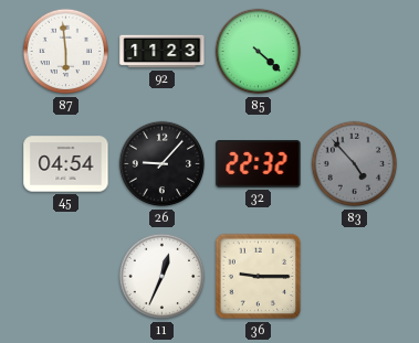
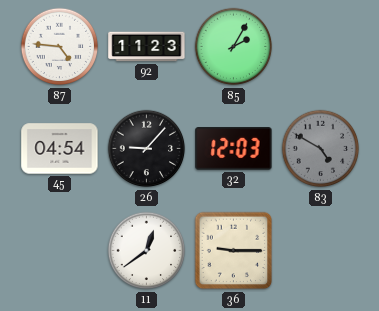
87: 5:59 -> 4:46 (60, 47)
85: 4:22 -> 2:05 (234, 47)
32: 22:32 -> 12:03 (234, 149)
83: 4:53 -> 4:50 (321, 149)
11: 12:34 -> 12:39 (147, 251)
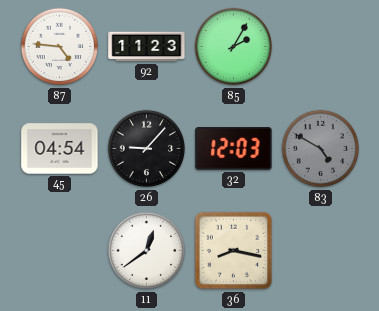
36: 9:15 -> 8:17 (234, 251)
